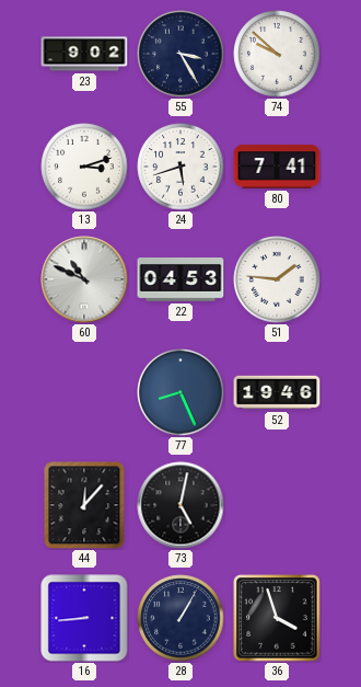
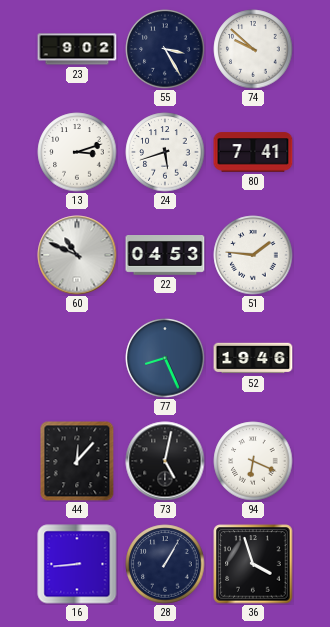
94: none -> 6:19 (253, 461)
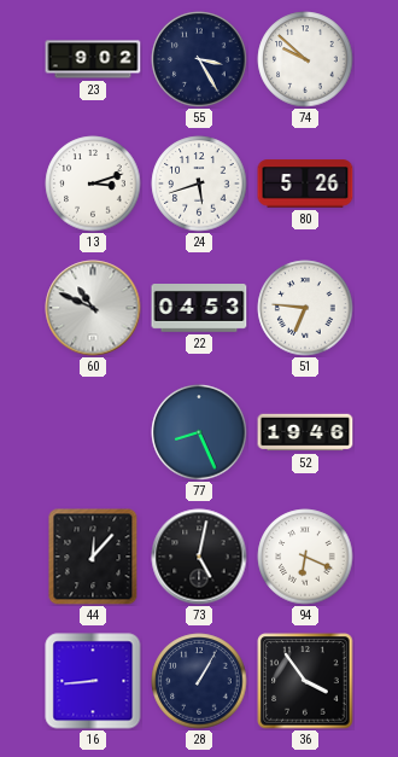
80: 7:41 -> 5:26 (305, 184)
51: 1:46 -> 6:46 (305, 308)
36: 3:57 -> 3:54 (305, 681)
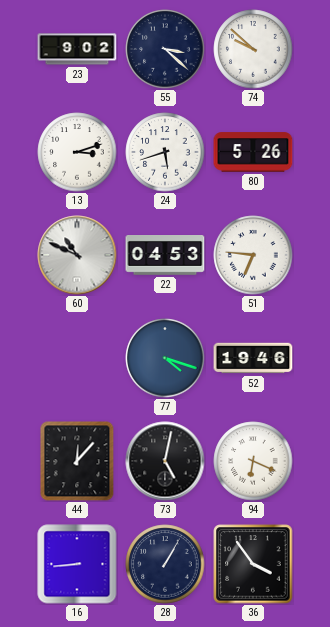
55: 3:25 -> 3:22 (165, 49)
77: 8:26 -> 4:18 (165, 358)
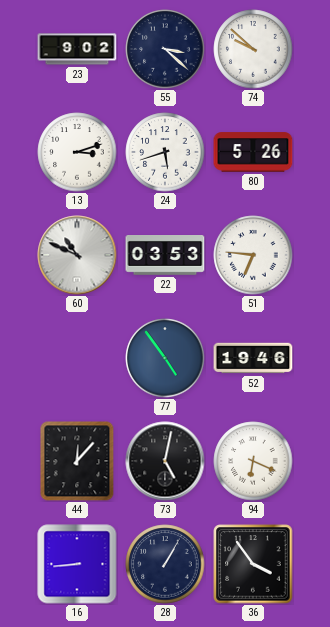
22: 04:53 -> 03:53 (165, 256)
77: 4:18 -> 4:54 (165, 358)
